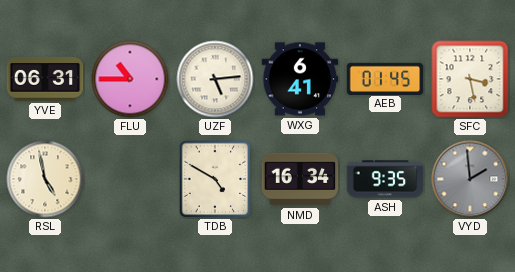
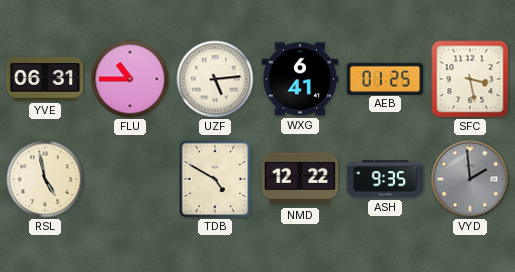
AEB: 01:45 -> 01:25 (385, 78)
NMD: 16:34 -> 12:22 (300, 179)
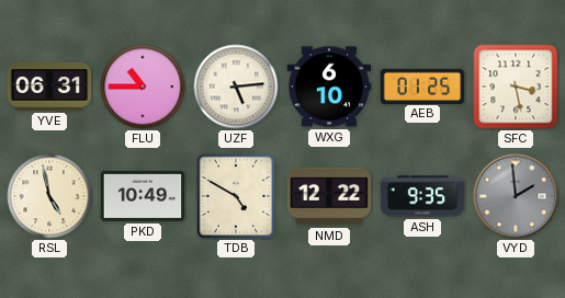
WXG: 6:41 -> 6:10 (329, 87)
PKD: none -> 10:49 (143, 196)
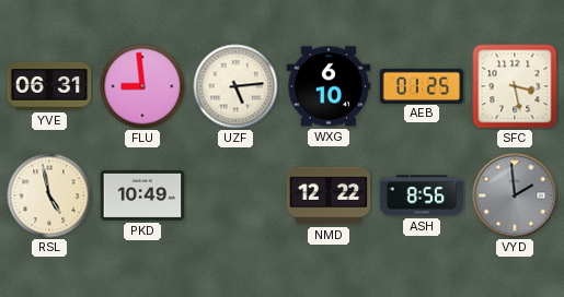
FLU: 10:45 -> 8:59 (142, 86)
TDB: 4:50 -> none (236, 196)
ASH: 9:35 -> 8:56 (422, 195)
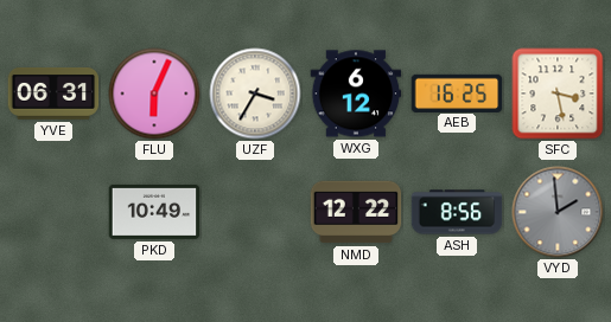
FLU: 8:59 -> 6:04 (154, 94)
UZF: 5:14 -> 3:35 (255, 94)
WXG: 6:10 -> 6:12 (356, 94)
AEB: 01:25 -> 16:25 (457, 92)
RSL: 4:58 -> none (49, 195)
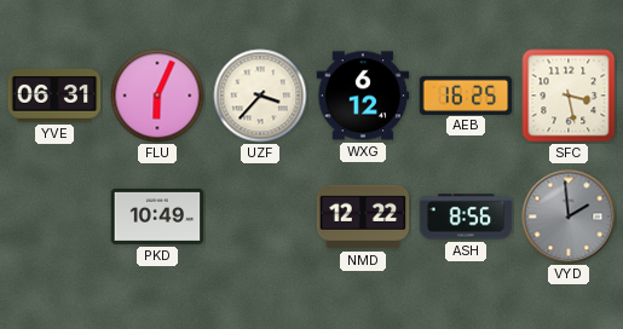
UZF: 3:35 -> 3:37 (260, 96)
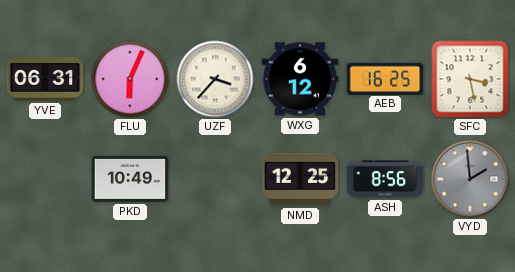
NMD: 12:22 -> 12:25 (300, 179)
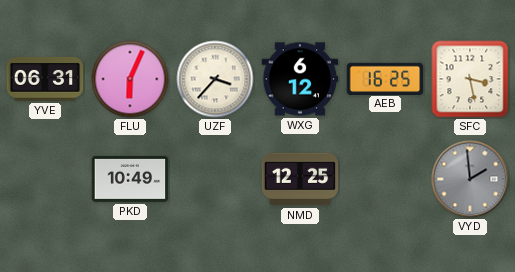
ASH: 8:56 -> none (385, 179)
